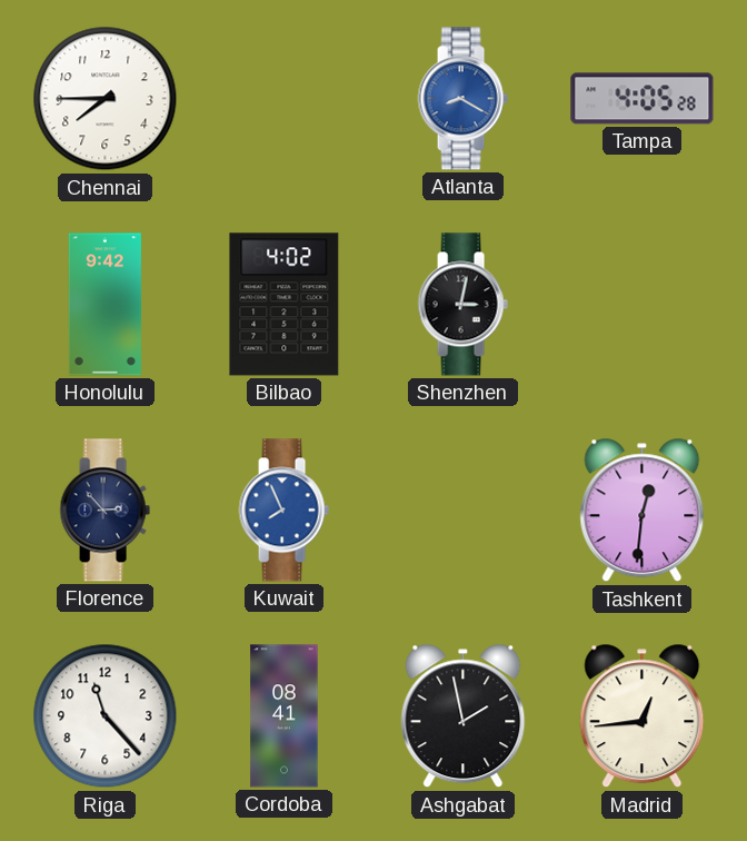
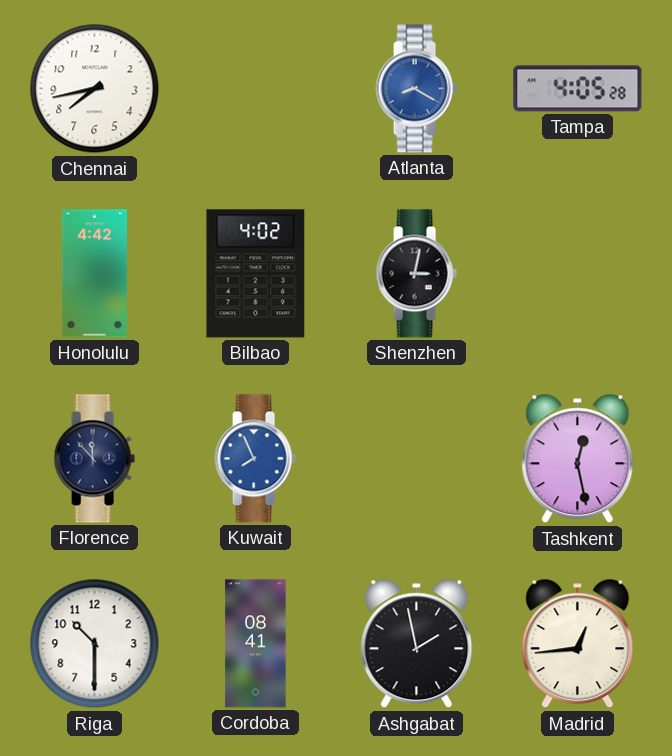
Chennai: 7:45 -> 7:43 (95, 89)
Honolulu: 9:42 -> 4:42 (94, 274)
Florence: 2:53 -> 11:53 (94, 459)
Tashkent: 12:31 -> 12:28 (578, 459)
Riga: 11:23 -> 10:30 (95, 644)
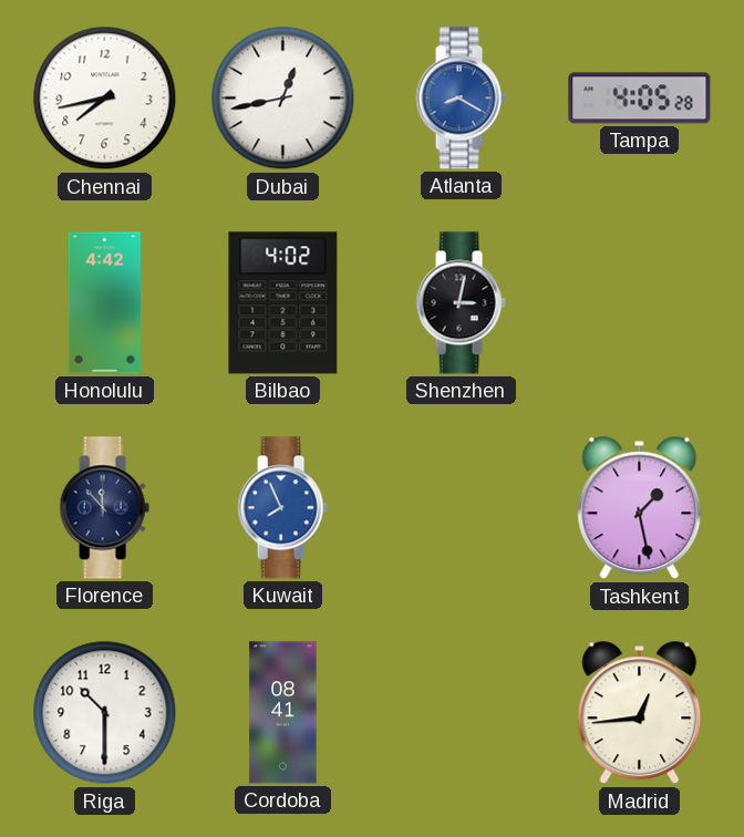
Dubai: none -> 12:43 (283, 99)
Tashkent: 12:28 -> 1:28 (640, 508)
Ashgabat: 1:58 -> none (417, 644)
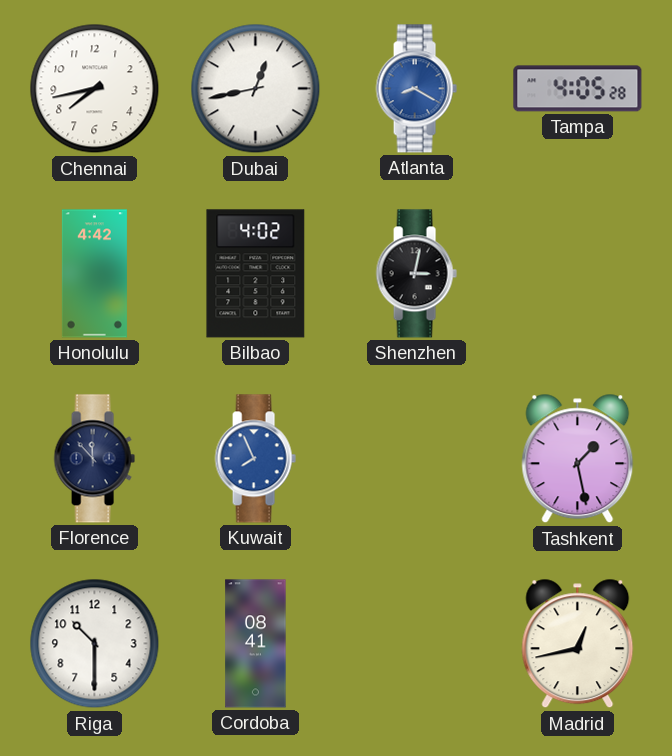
Madrid: 12:44 -> 12:43 (578, 644)
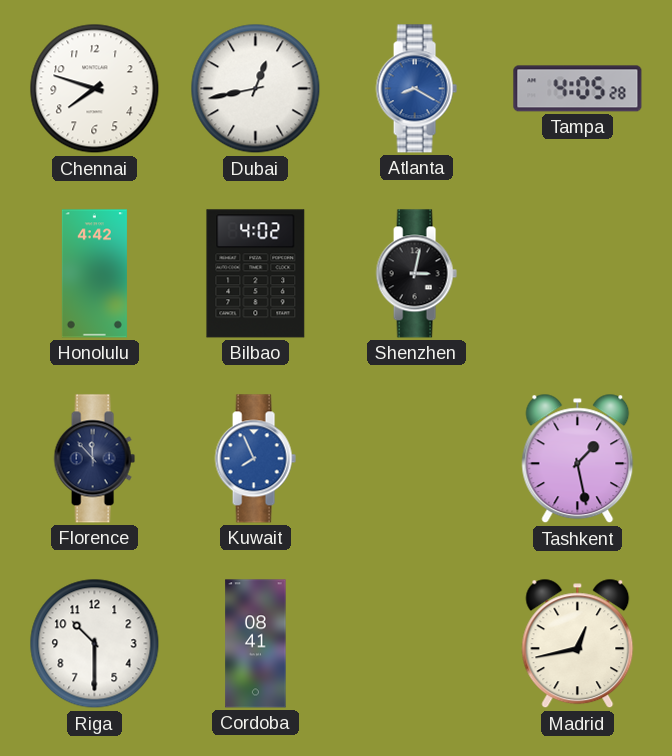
Chennai: 7:43 -> 7:48 (95, 89)
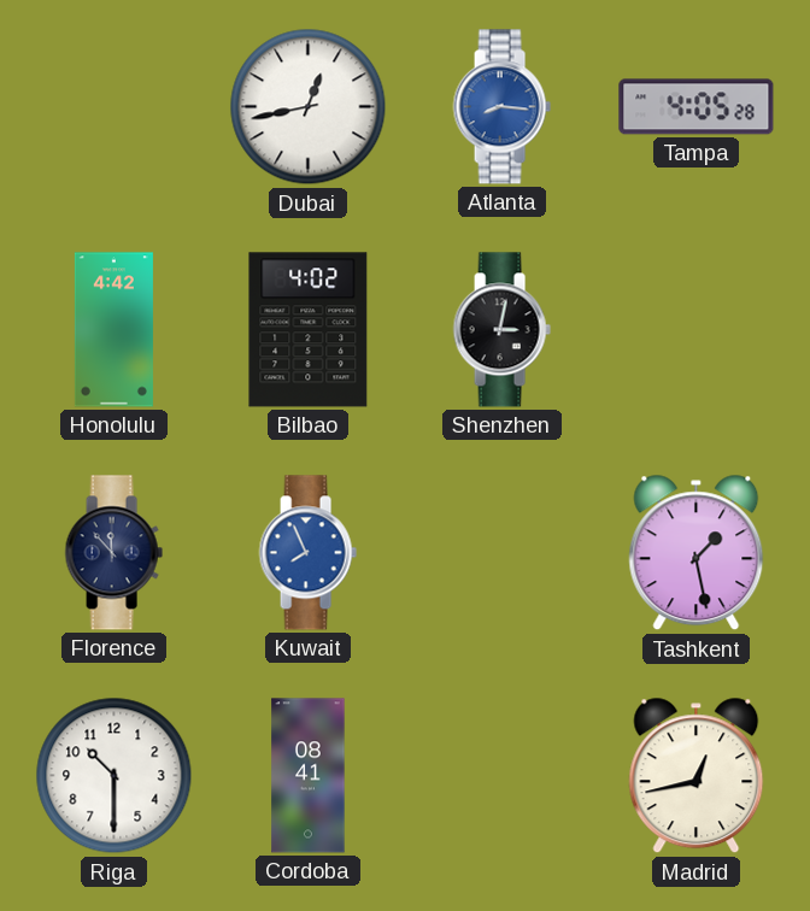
Chennai: 7:48 -> none (95, 89)
Atlanta: 8:20 -> 8:16 (501, 107)
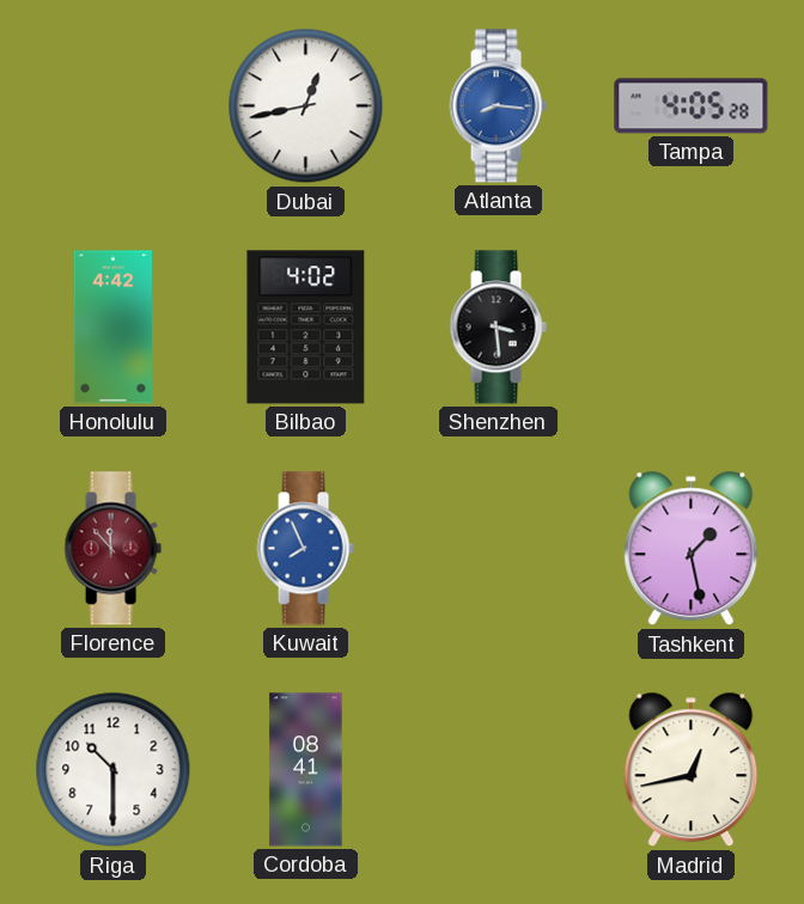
Shenzhen: 3:02 -> 3:29 (498, 328)
Florence dial: navy -> burgundy (112, 549)
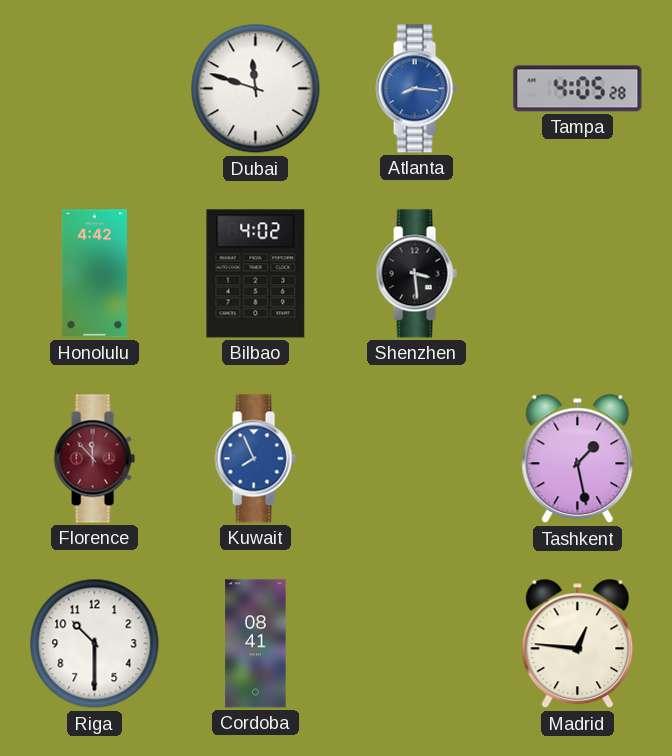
Dubai: 12:43 -> 11:48 (256, 89)
Madrid: 12:43 -> 12:46 (578, 644)
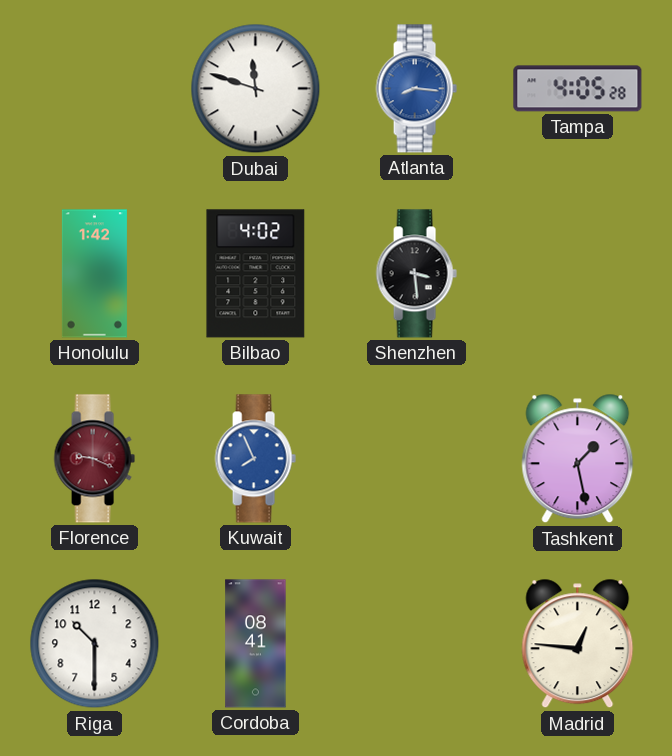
Honolulu: 4:42 -> 1:42 (94, 274)
Florence: 11:53 -> 9:19 (94, 459)
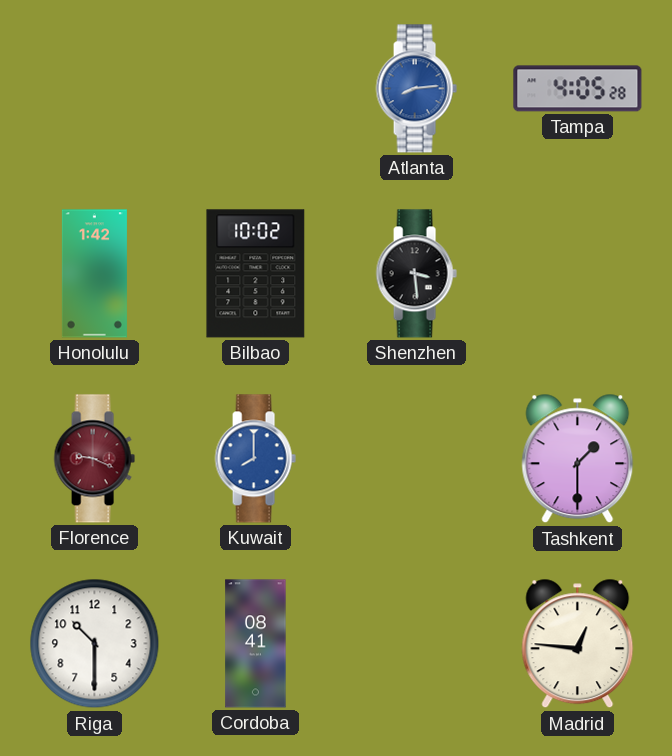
Dubai: 11:48 -> none (256, 89)
Atlanta: 8:16 -> 8:14 (416, 89)
Bilbao: 4:02 -> 10:02 (256, 274)
Kuwait: 7:56 -> 8:00 (255, 459)
Tashkent: 1:28 -> 1:30 (578, 459)
